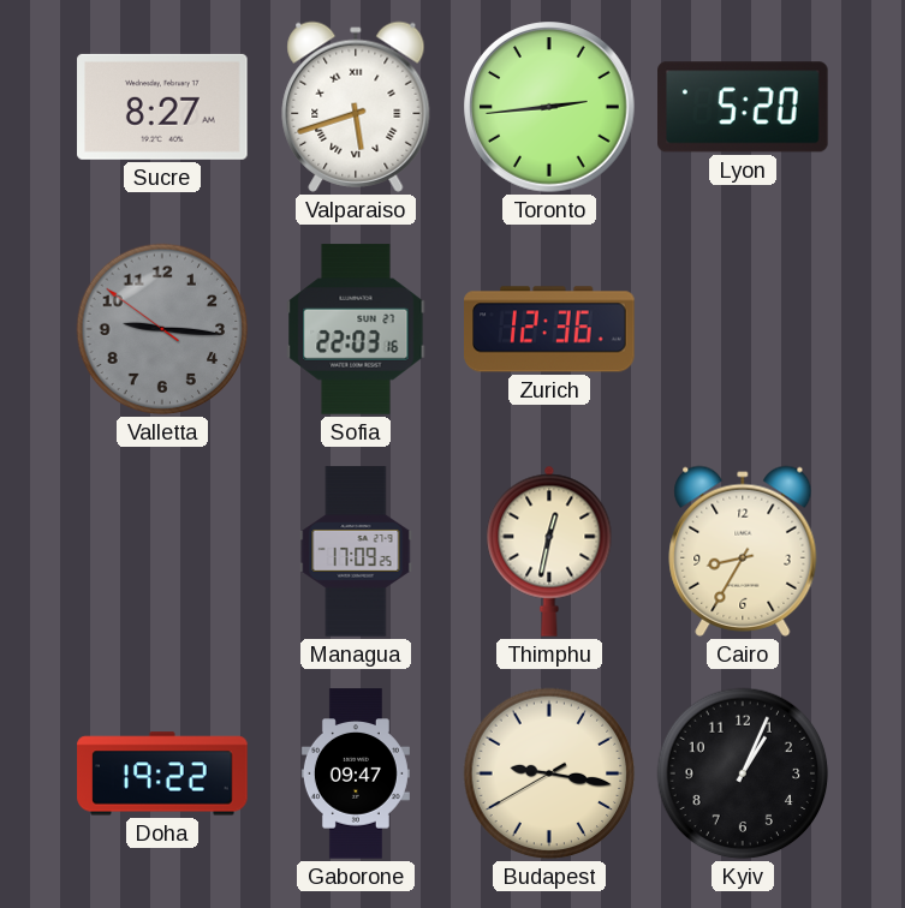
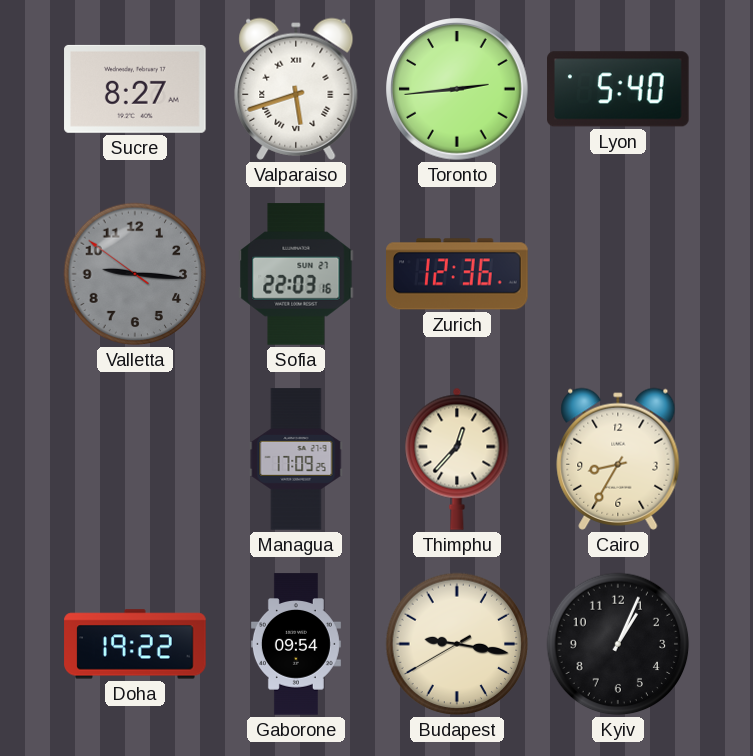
Lyon: 5:20 -> 5:40 (619, 89)
Thimphu: 12:32 -> 12:37 (457, 459)
Gaborone: 09:47 -> 09:54 (296, 644)
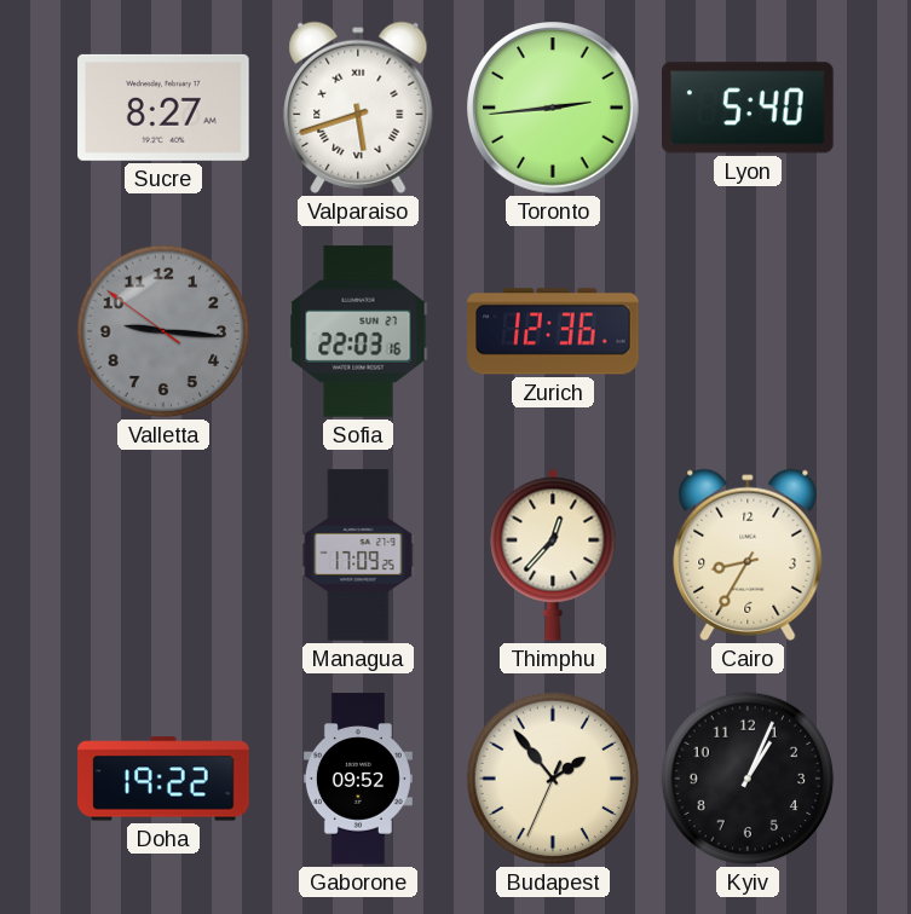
Gaborone: 09:54 -> 09:52 (358, 779)
Budapest: 9:16 -> 1:53 (553, 779)
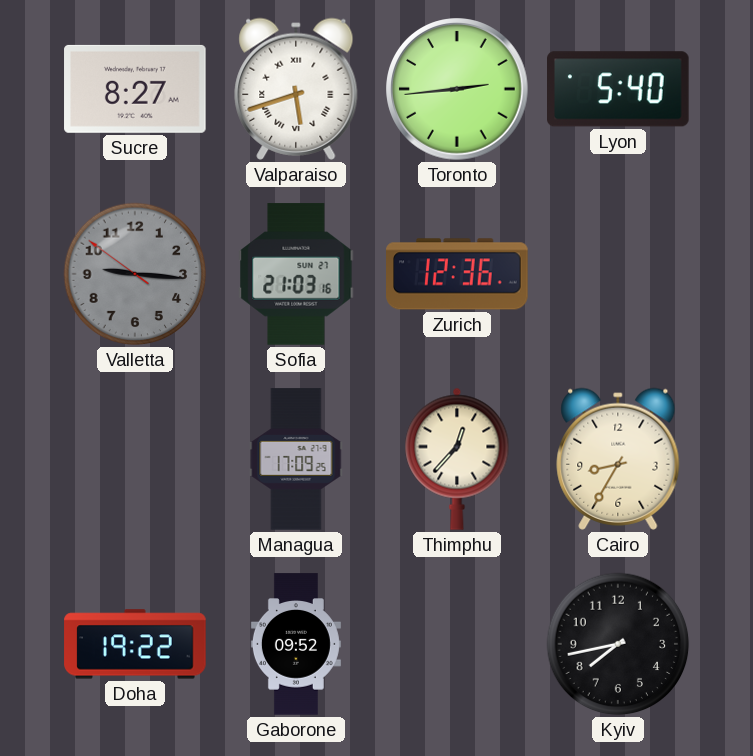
Sofia: 22:03 -> 21:03 (296, 274)
Budapest: 1:53 -> none (553, 779)
Kyiv: 1:04 -> 7:43 (618, 644)
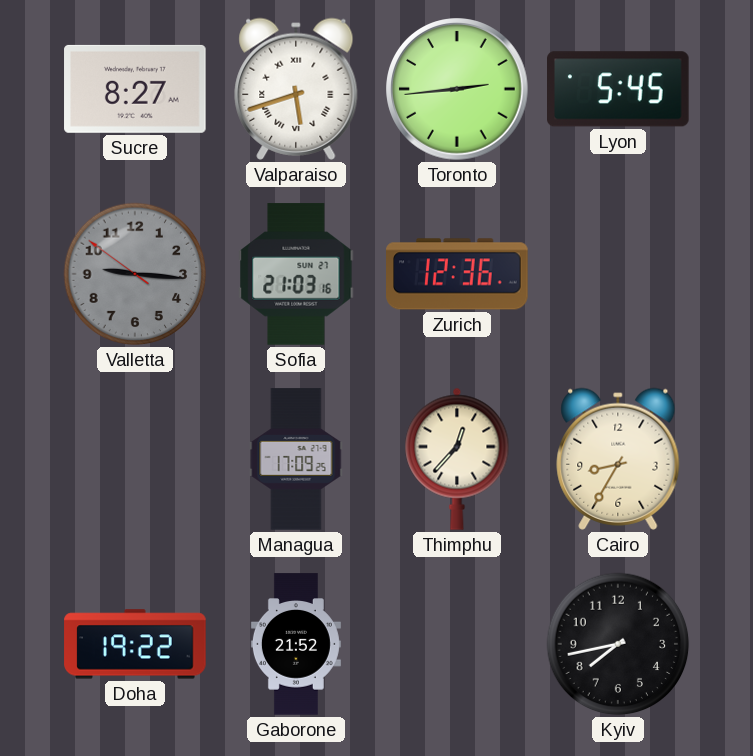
Lyon: 5:40 -> 5:45 (619, 89)
Gaborone: 09:52 -> 21:52 (296, 644)
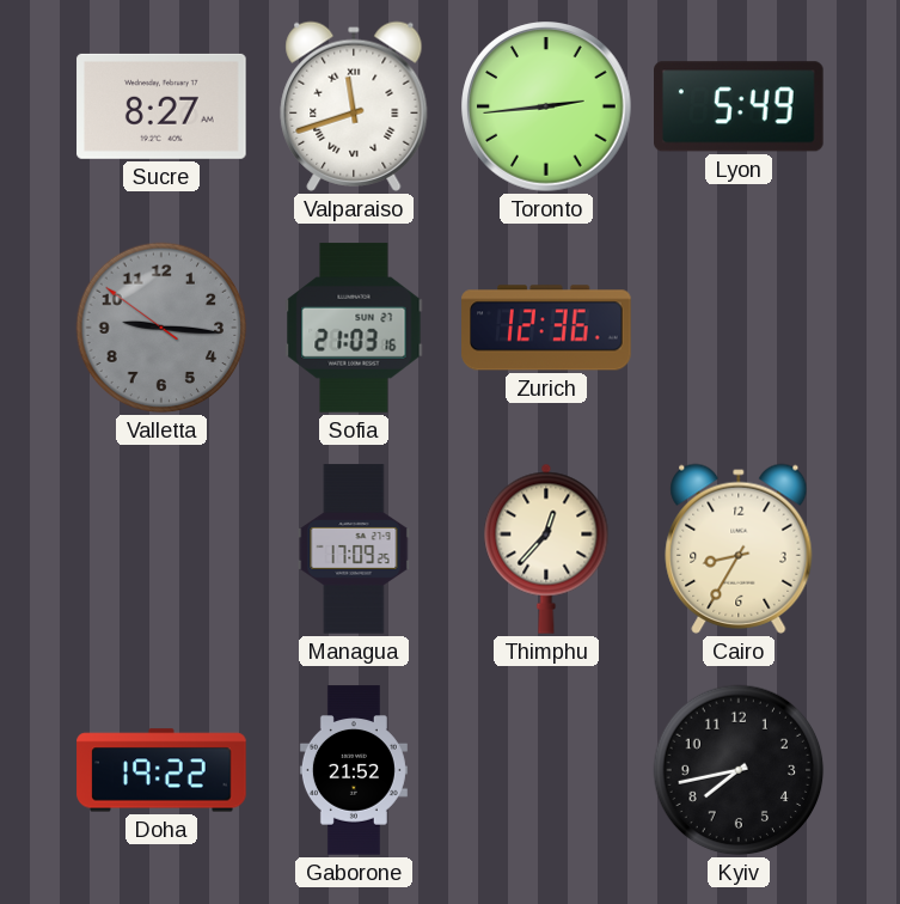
Valparaiso: 5:42 -> 11:42 (354, 106)
Lyon: 5:45 -> 5:49 (740, 106)
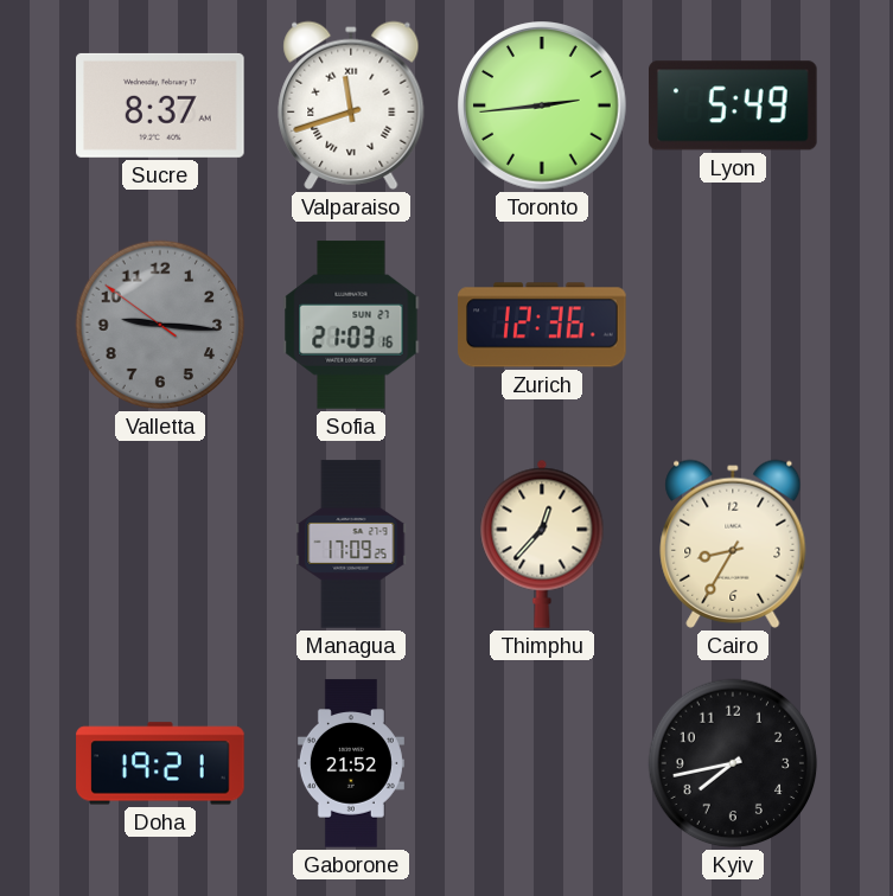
Sucre: 8:27 -> 8:37 (160, 105)
Doha: 19:22 -> 19:21 (160, 763)
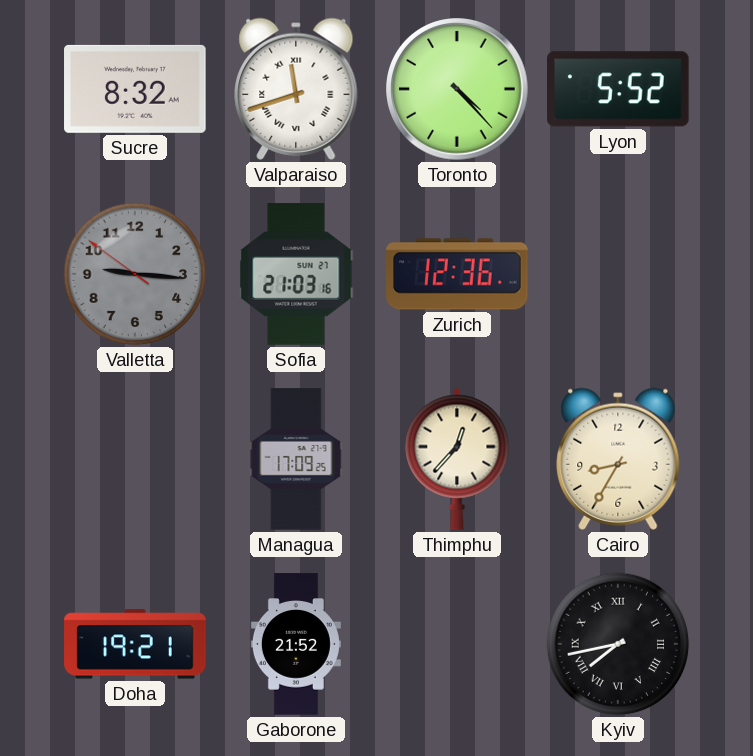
Sucre: 8:37 -> 8:32 (135, 89)
Toronto: 2:44 -> 4:23 (457, 89)
Lyon: 5:49 -> 5:52 (619, 89)
Kyiv numerals: Arabic -> Roman (618, 644)
